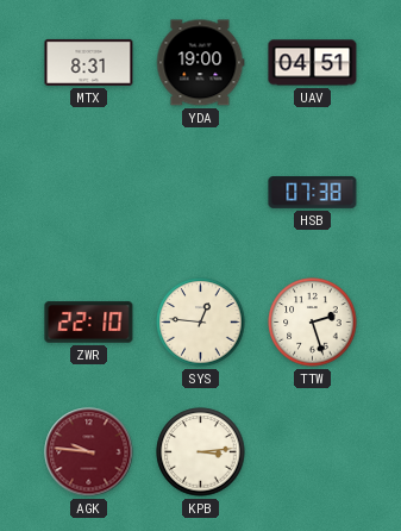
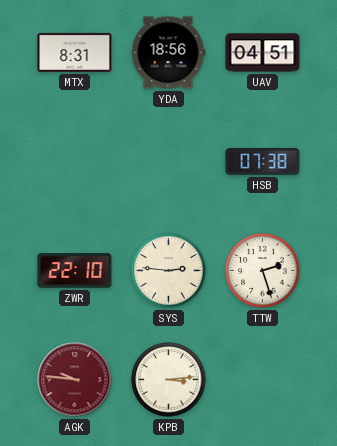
YDA: 19:00 -> 18:56 (168, 53)
SYS: 12:46 -> 2:46 (169, 271)
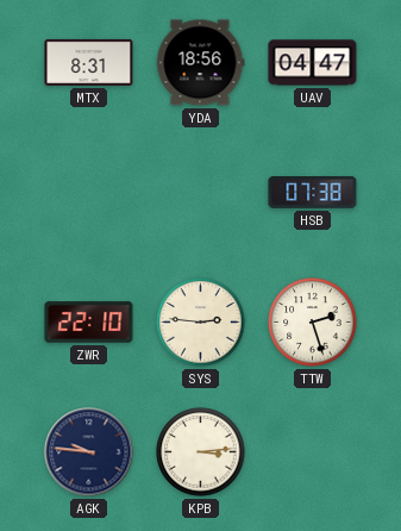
UAV: 04:51 -> 04:47 (313, 63)
AGK dial: burgundy -> navy (89, 452)
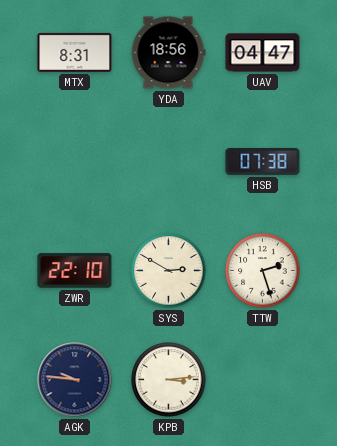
SYS: 2:46 -> 2:50 (169, 271)
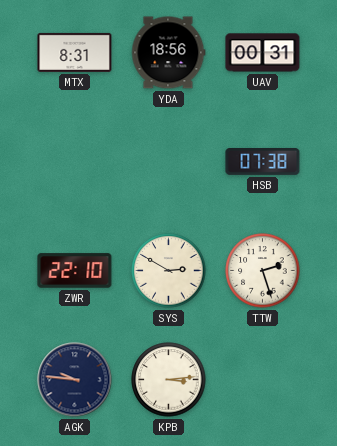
UAV: 04:47 -> 00:31 (263, 53)
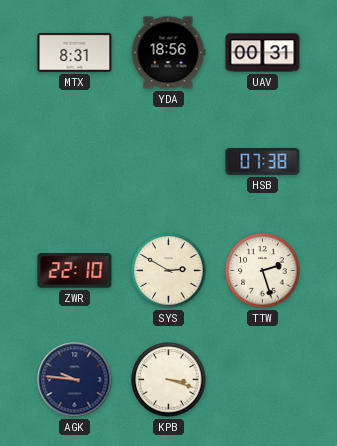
KPB: 3:14 -> 3:18 (169, 380)
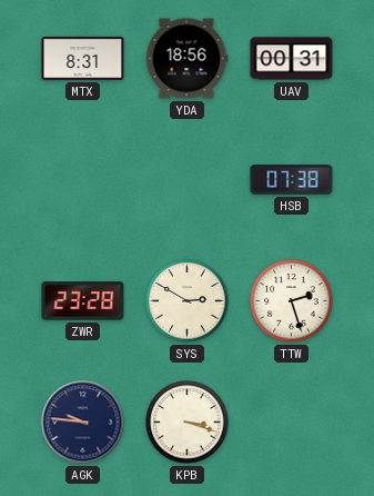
ZWR: 22:10 -> 23:28 (83, 301)
